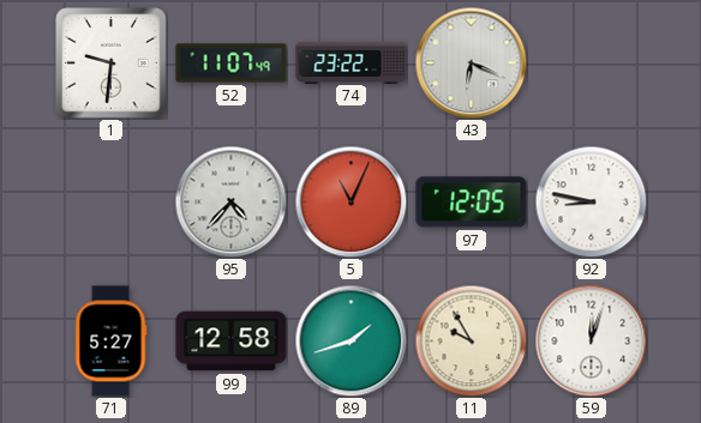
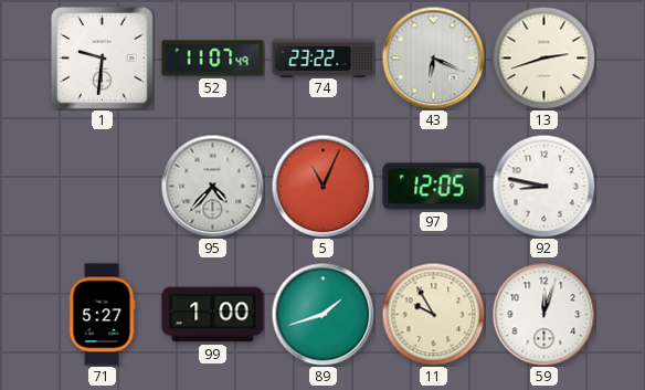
13: none -> 2:42 (543, 57)
99: 12:58 -> 1:00 (213, 315)
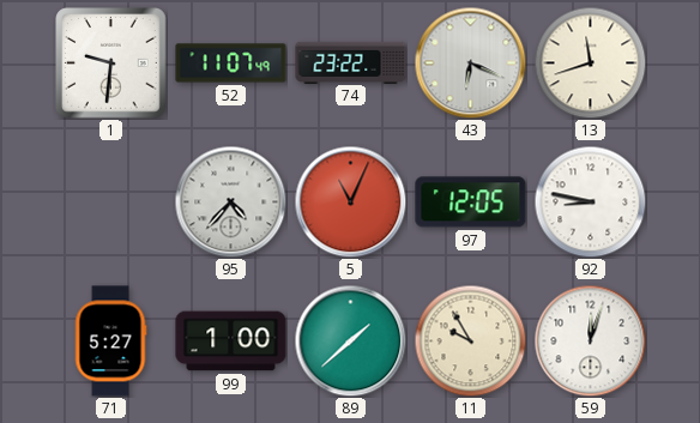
13: 2:42 -> 11:42 (590, 62)
89: 1:42 -> 1:38 (350, 340)
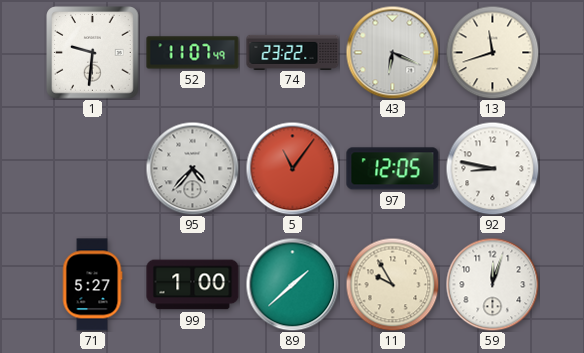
5: 11:04 -> 11:06 (292, 168)
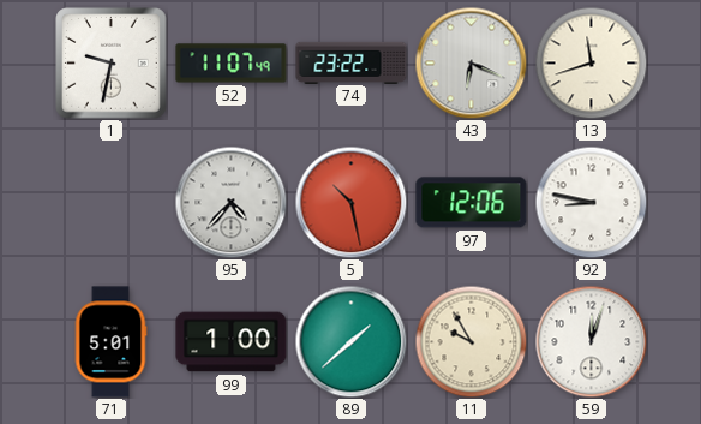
1: 9:31 -> 9:32 (112, 64)
5: 11:06 -> 10:28 (350, 202)
97: 12:05 -> 12:06 (472, 203)
71: 5:27 -> 5:01 (110, 342)
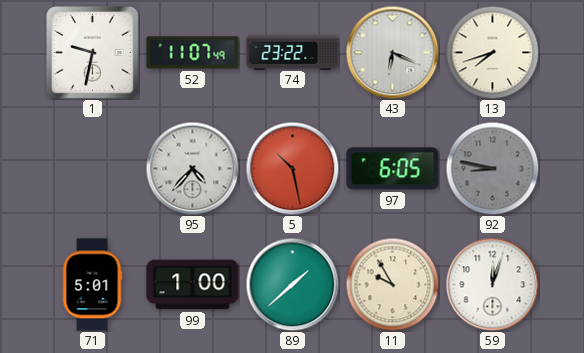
13: 11:42 -> 7:42 (492, 52)
97: 12:06 -> 6:05 (393, 169)
92 dial: white -> grey (492, 168)
